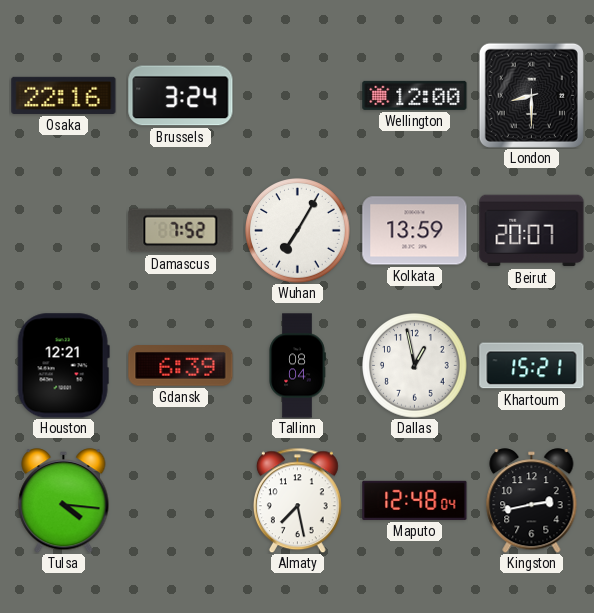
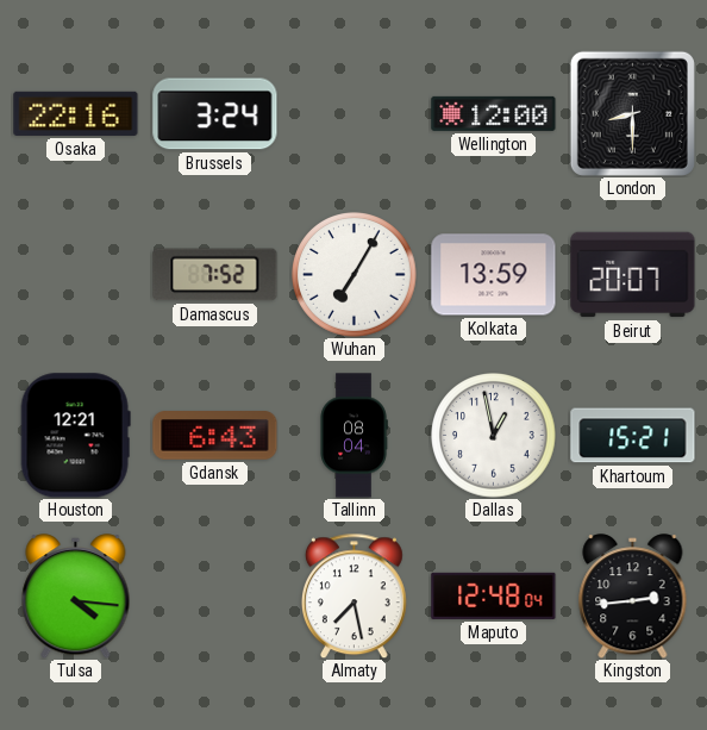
Gdansk: 6:39 -> 6:43 (215, 436)
Kingston: 2:43 -> 2:44 (633, 597)
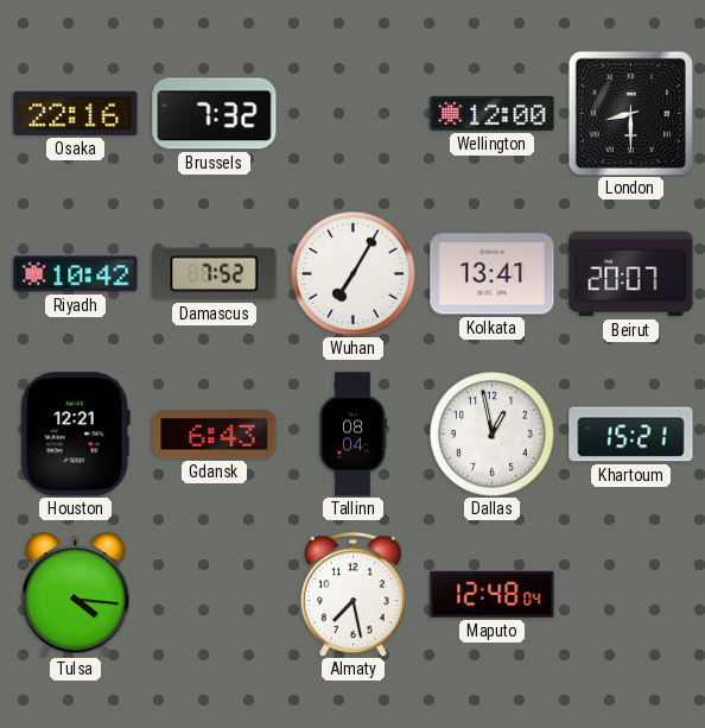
Brussels: 3:24 -> 7:32 (215, 114)
Riyadh: none -> 10:42 (76, 274)
Kolkata: 13:59 -> 13:41 (493, 274)
Kingston: 2:44 -> none (633, 597)
